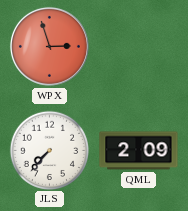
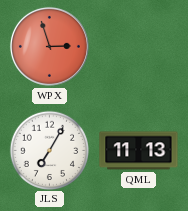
JLS: 7:37 -> 7:05 (49, 150)
QML: 2:09 -> 11:13 (139, 151)
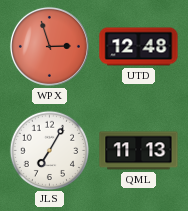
UTD: none -> 12:48 (139, 47)
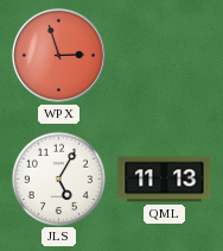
UTD: 12:48 -> none (139, 47)
JLS: 7:05 -> 5:05 (58, 178)
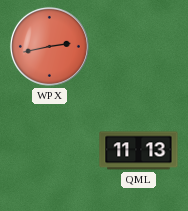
WPX: 2:57 -> 2:43 (49, 46)
JLS: 5:05 -> none (58, 178)
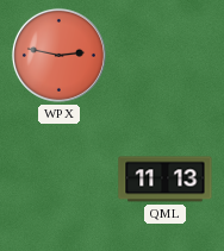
WPX: 2:43 -> 2:47 (58, 55)
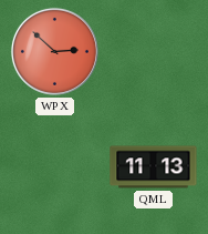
WPX: 2:47 -> 2:52 (54, 51)
